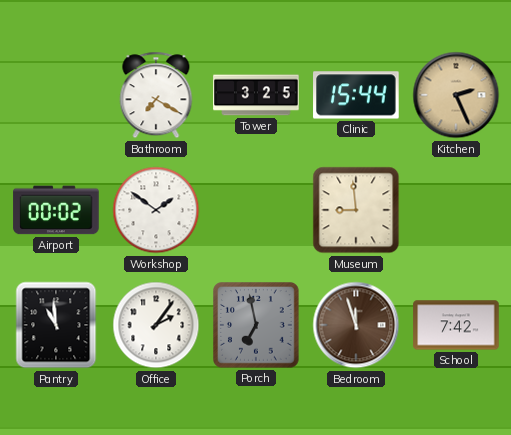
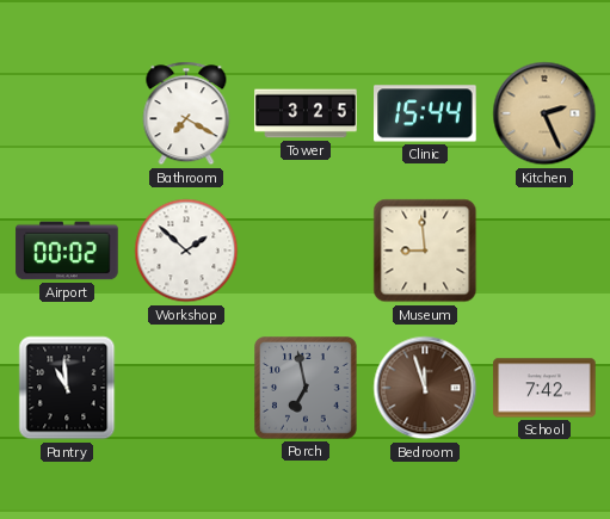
Workshop: 1:51 -> 1:52 (186, 251)
Office: 2:06 -> none (156, 325)
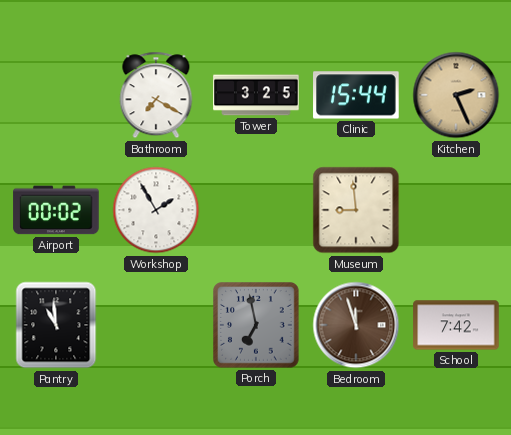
Workshop: 1:52 -> 1:55 (156, 210)
